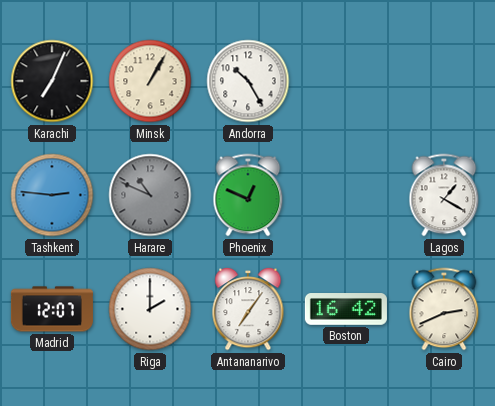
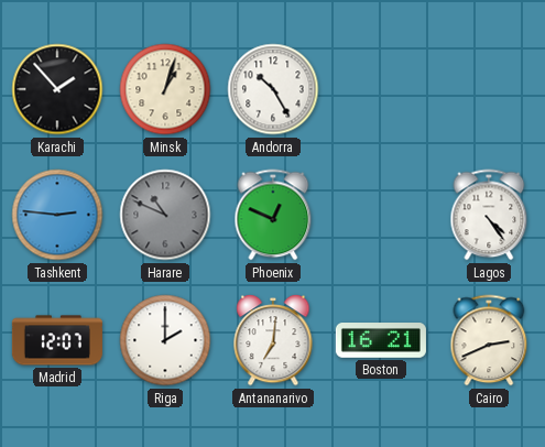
Karachi: 7:04 -> 1:53 (57, 89)
Minsk: 1:05 -> 1:03 (165, 89)
Lagos: 1:20 -> 4:24 (489, 215)
Antananarivo: 7:06 -> 7:01 (273, 340)
Boston: 16:42 -> 16:21 (381, 341)
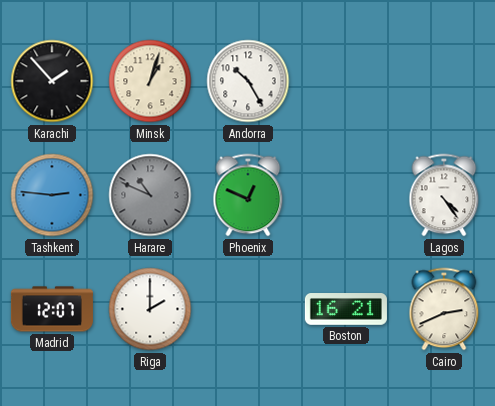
Antananarivo: 7:01 -> none (273, 340)
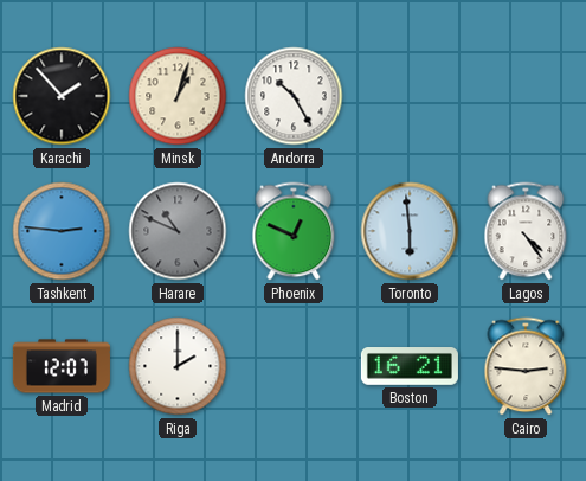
Toronto: none -> 5:59 (410, 231)
Cairo: 2:41 -> 2:46 (526, 366)
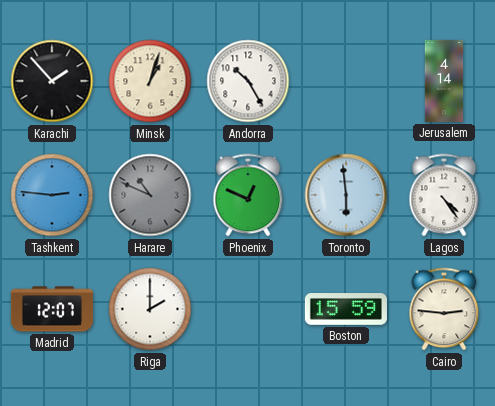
Jerusalem: none -> 4:14 (444, 81)
Boston: 16:21 -> 15:59 (346, 310)
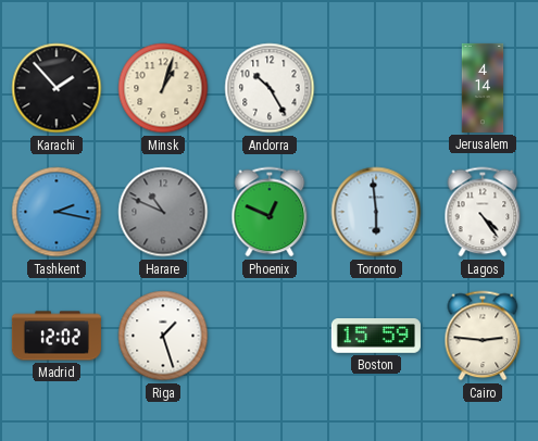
Tashkent: 2:46 -> 2:17 (57, 212)
Madrid: 12:07 -> 12:02 (57, 336)
Riga: 2:00 -> 1:27 (163, 336)
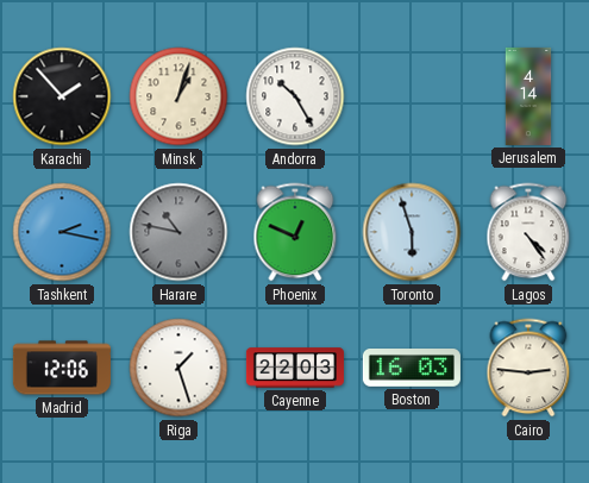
Harare: 10:49 -> 10:47 (178, 232)
Toronto: 5:59 -> 5:57 (412, 232)
Madrid: 12:02 -> 12:06 (62, 368)
Cayenne: none -> 22:03 (295, 368)
Boston: 15:59 -> 16:03 (412, 369)
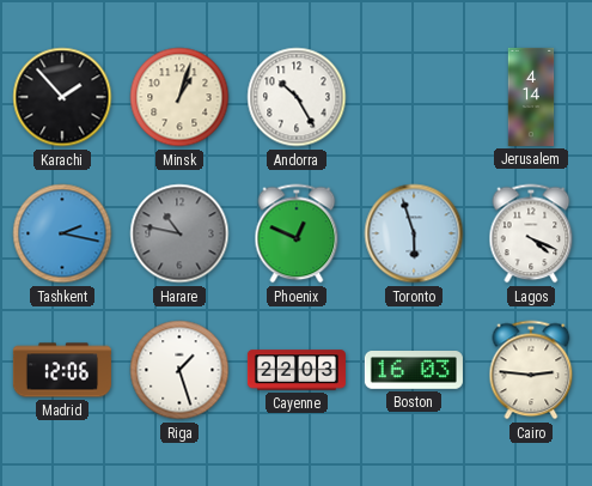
Lagos: 4:24 -> 4:19 (531, 233)
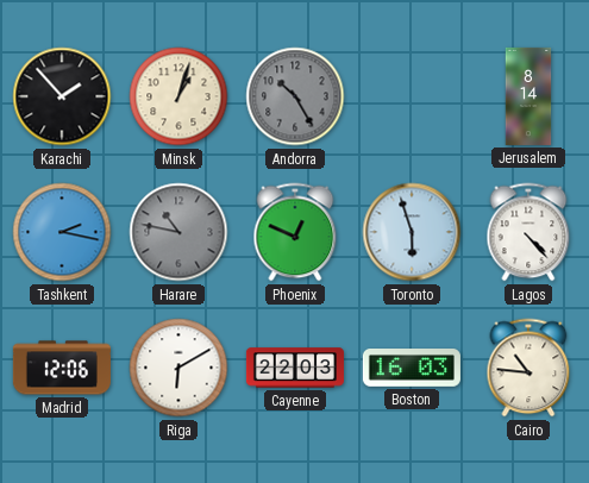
Andorra dial: white -> grey (295, 96)
Jerusalem: 4:14 -> 8:14 (528, 96)
Lagos: 4:19 -> 4:23 (528, 232)
Riga: 1:27 -> 6:10 (178, 368)
Cairo: 2:46 -> 10:46 (528, 368)
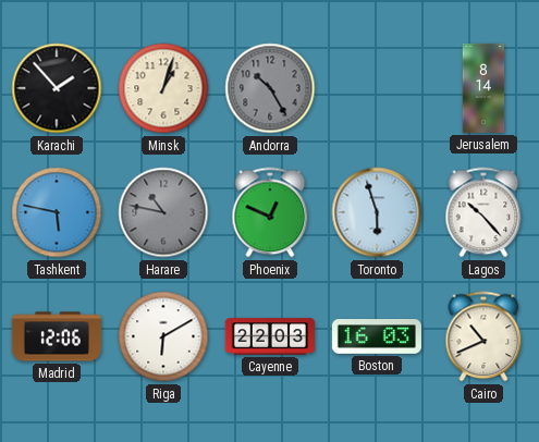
Tashkent: 2:17 -> 5:47 (57, 212)
Lagos: 4:23 -> 10:23 (483, 212)
Cairo: 10:46 -> 10:41 (483, 336)
